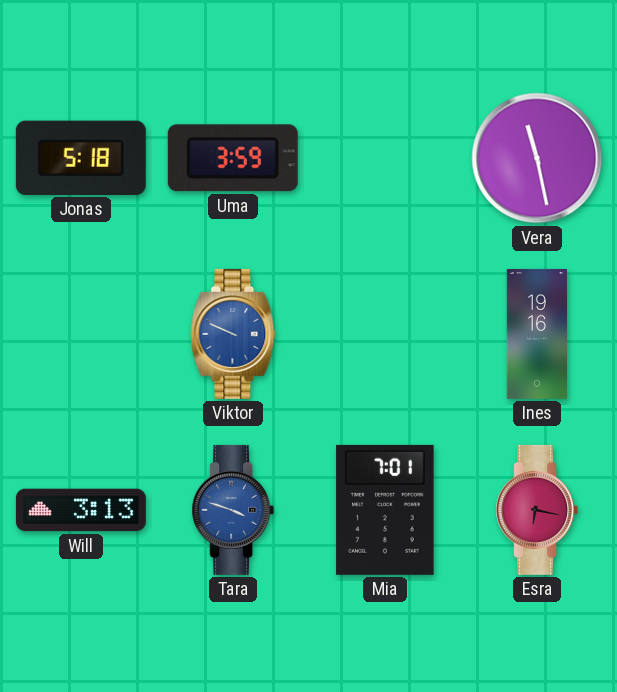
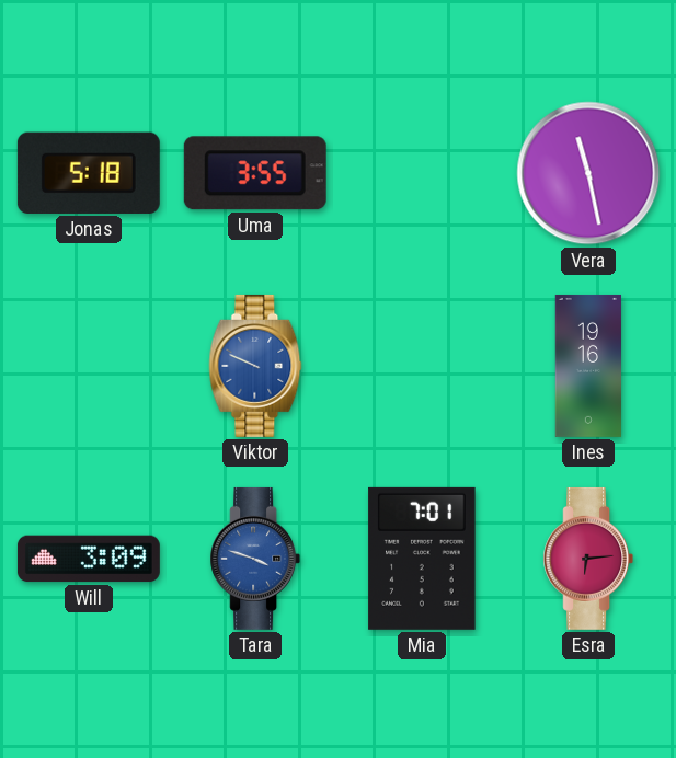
Uma: 3:59 -> 3:55 (255, 173)
Will: 3:13 -> 3:09 (89, 559)
Esra: 6:17 -> 6:14 (588, 559)
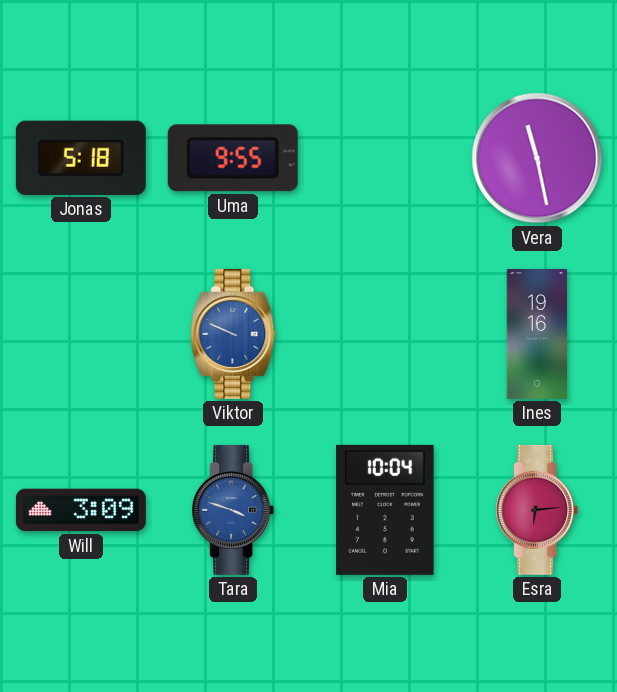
Uma: 3:55 -> 9:55 (233, 158)
Mia: 7:01 -> 10:04 (385, 510)
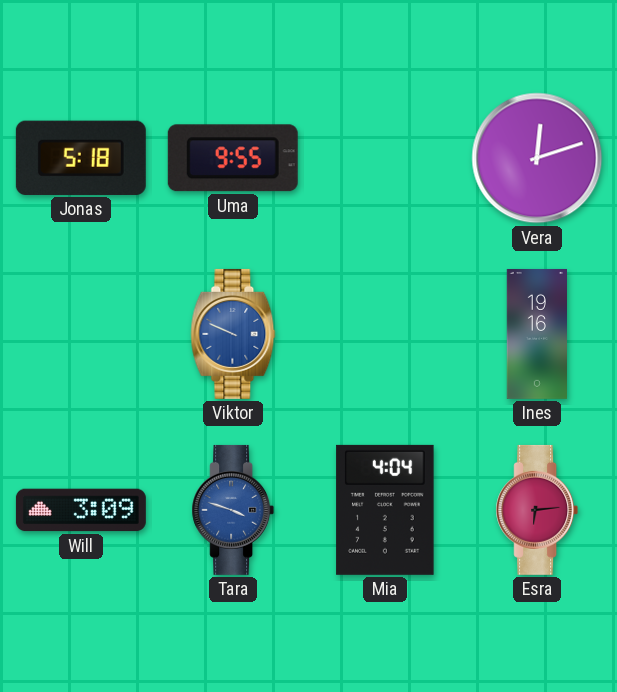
Vera: 11:28 -> 12:12 (537, 158)
Mia: 10:04 -> 4:04 (385, 510)
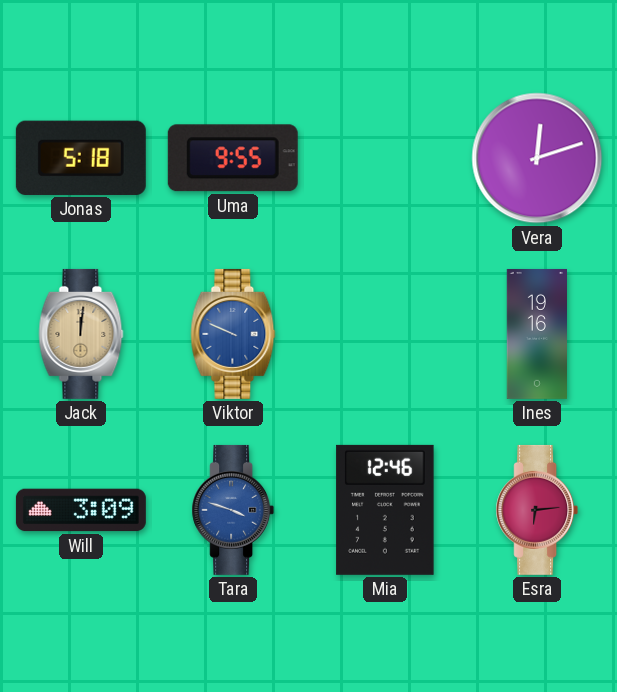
Jack: none -> 12:01 (81, 334)
Mia: 4:04 -> 12:46 (385, 510)
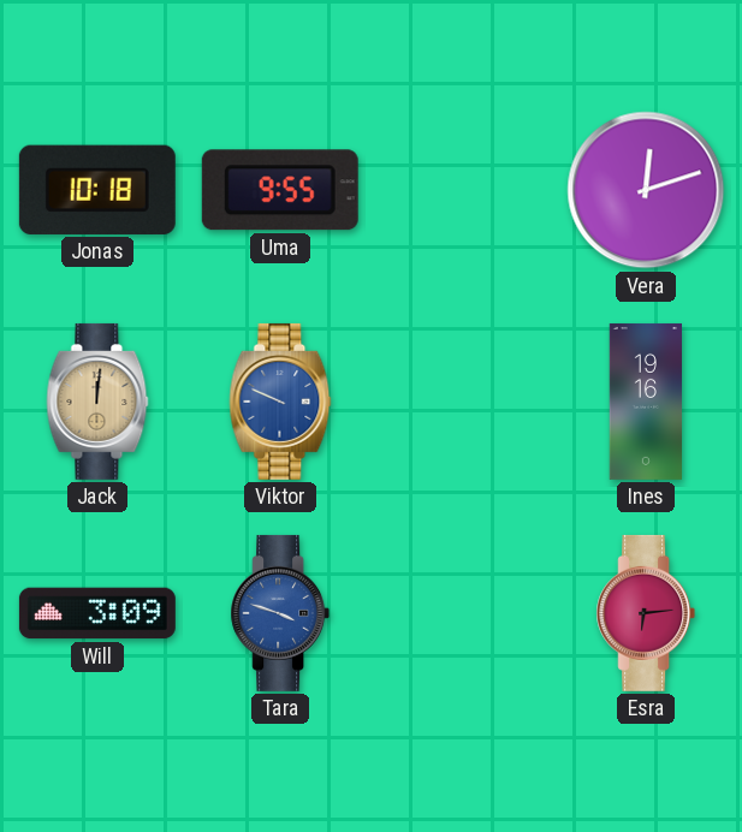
Jonas: 5:18 -> 10:18 (97, 190)
Mia: 12:46 -> none (385, 510)
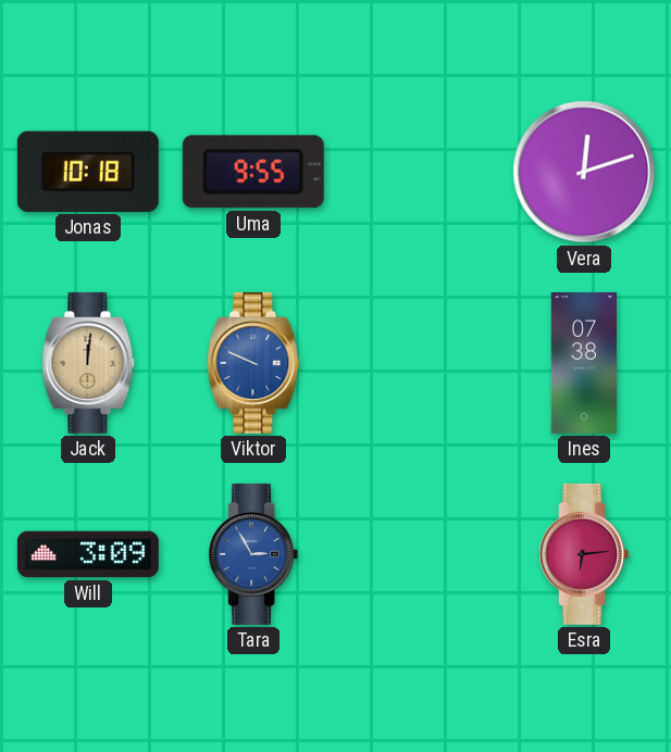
Ines: 19:16 -> 07:38 (584, 363)
Tara: 3:48 -> 2:55 (253, 554)
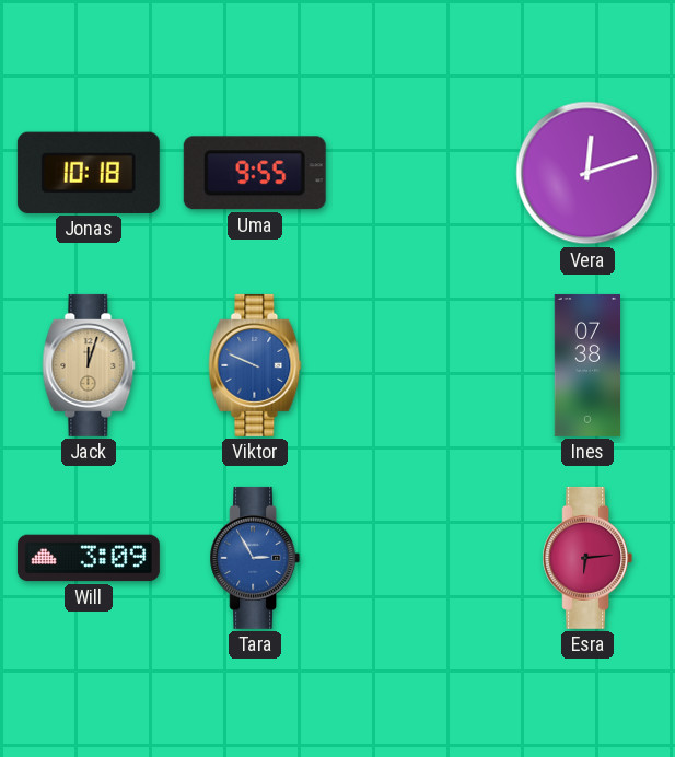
Jack: 12:01 -> 12:03 (89, 365)
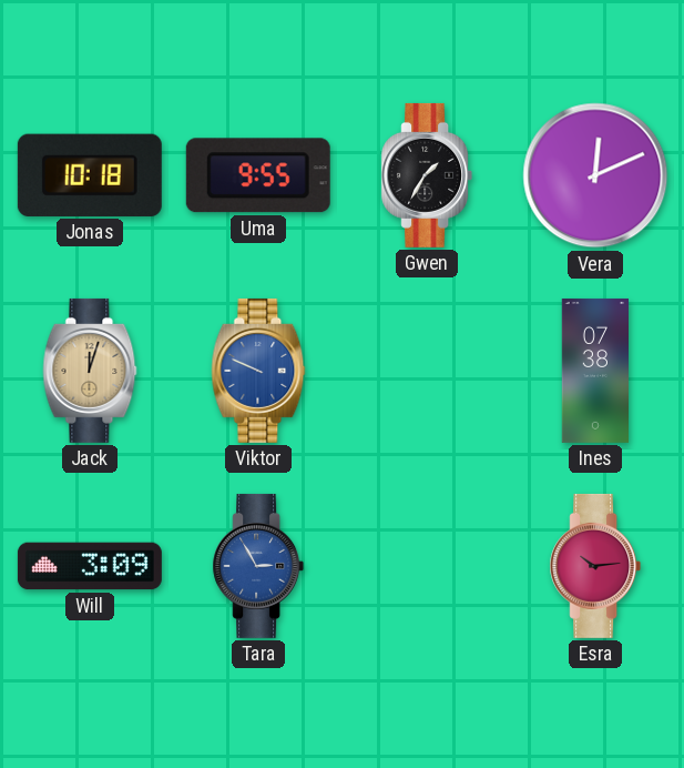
Gwen: none -> 1:35 (427, 175)
Vera: 12:12 -> 12:11 (595, 175)
Esra: 6:14 -> 10:14 (595, 566)
